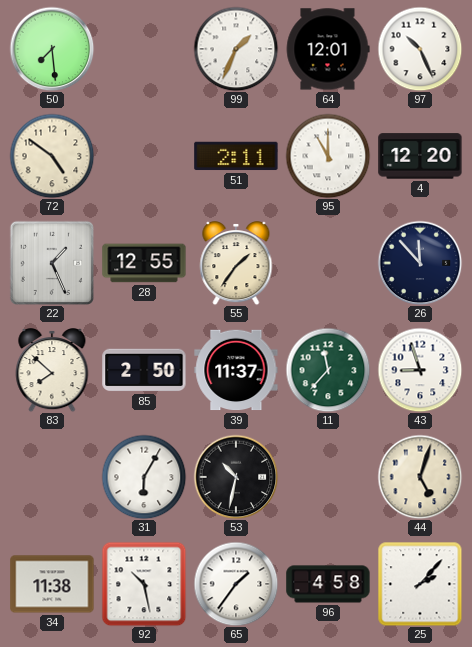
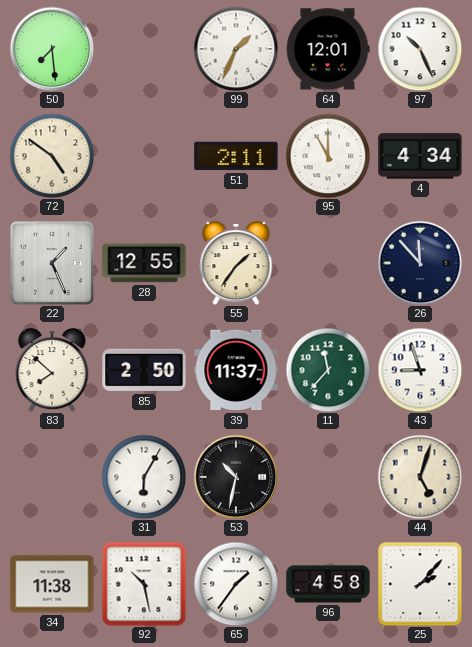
4: 12:20 -> 4:34 (420, 156)
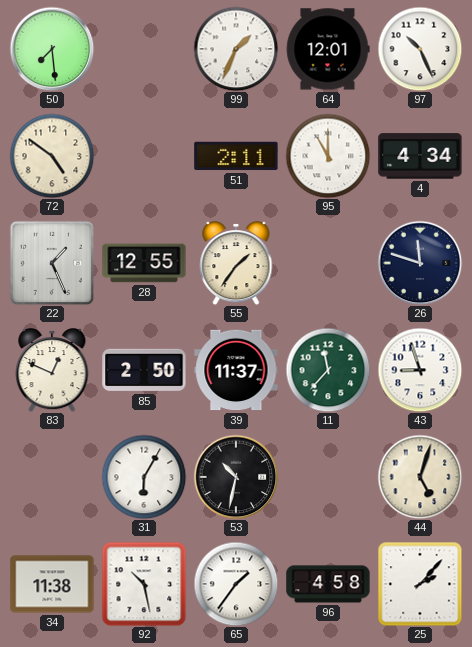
26: 11:53 -> 11:48 (420, 263)
83: 7:52 -> 12:49 (52, 371)
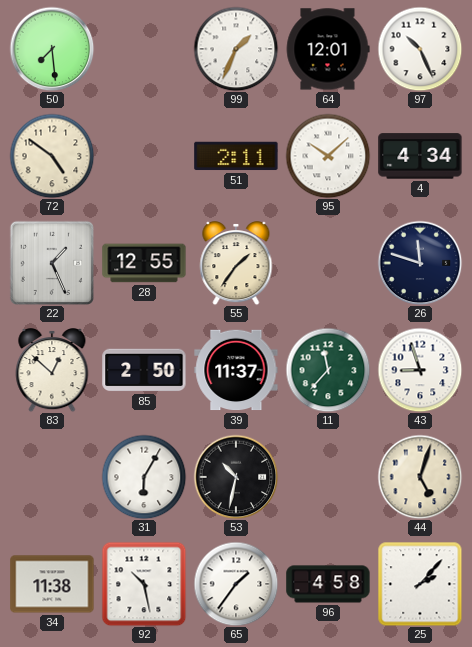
95: 11:00 -> 10:08 (328, 156)
83: 12:49 -> 12:52 (52, 371)
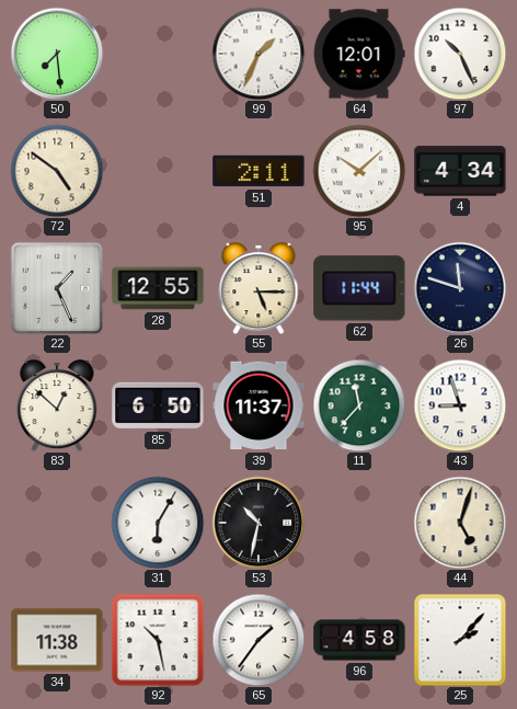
55: 1:36 -> 5:15 (258, 289)
62: none -> 11:44 (359, 288)
85: 2:50 -> 6:50 (158, 405)
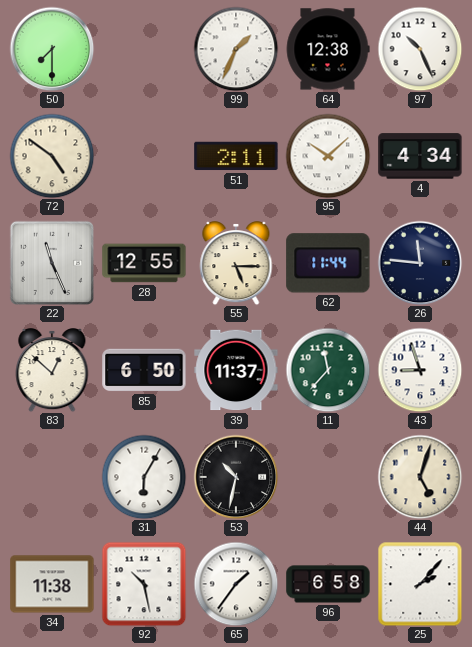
50: 7:29 -> 7:30 (52, 49)
64: 12:01 -> 12:38 (328, 49)
22: 1:26 -> 11:26 (52, 263)
26: 11:48 -> 11:46 (420, 263)
96: 4:58 -> 6:58 (328, 584)
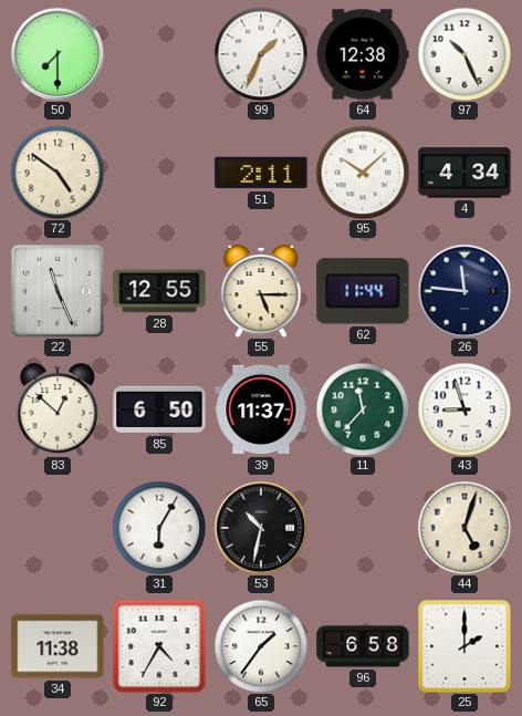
92: 10:28 -> 4:35 (159, 646)
25: 2:07 -> 2:00 (464, 646)
